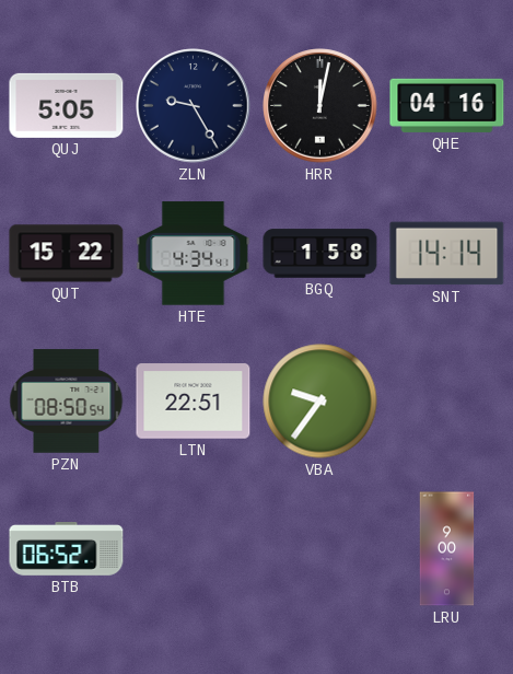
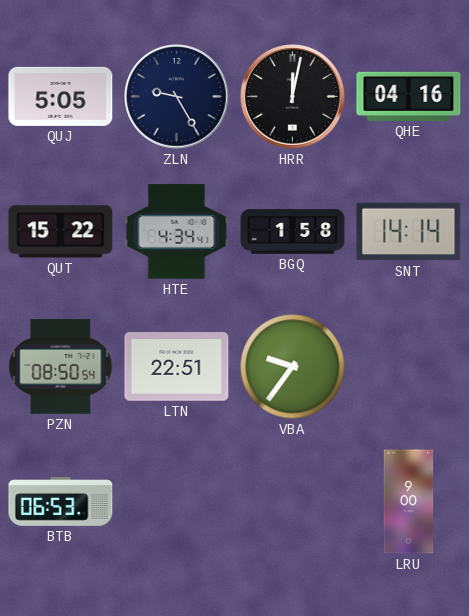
BTB: 06:52 -> 06:53 (61, 502)
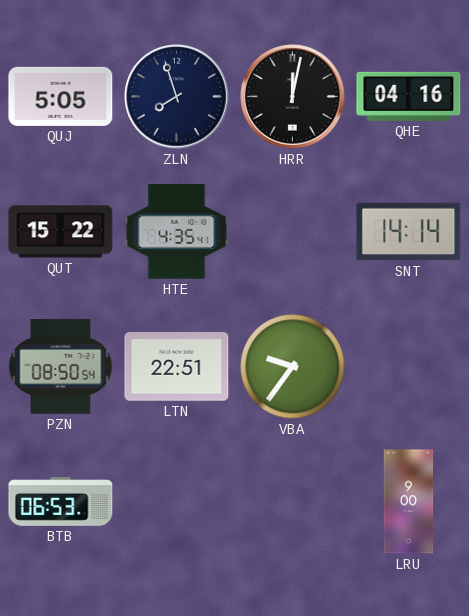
ZLN: 9:25 -> 7:57 (177, 97)
HTE: 4:34 -> 4:35 (177, 232)
BGQ: 1:58 -> none (293, 232)
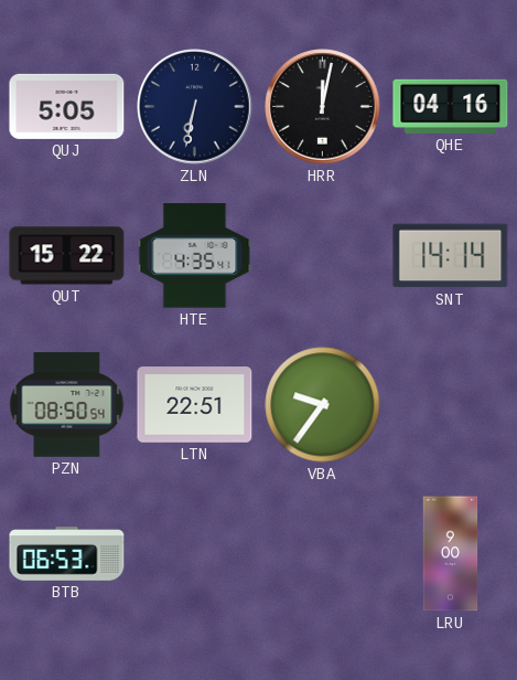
ZLN: 7:57 -> 6:32 (195, 107)
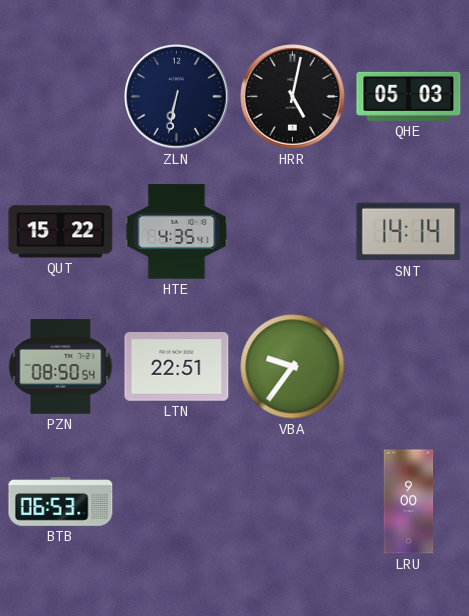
QUJ: 5:05 -> none (67, 106)
HRR: 12:02 -> 5:02 (293, 97)
QHE: 04:16 -> 05:03 (409, 96)
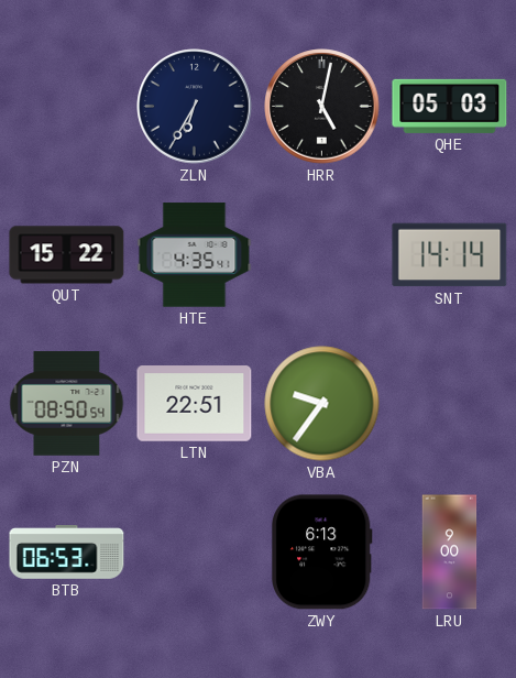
ZLN: 6:32 -> 6:35 (195, 107)
ZWY: none -> 6:13 (321, 553)
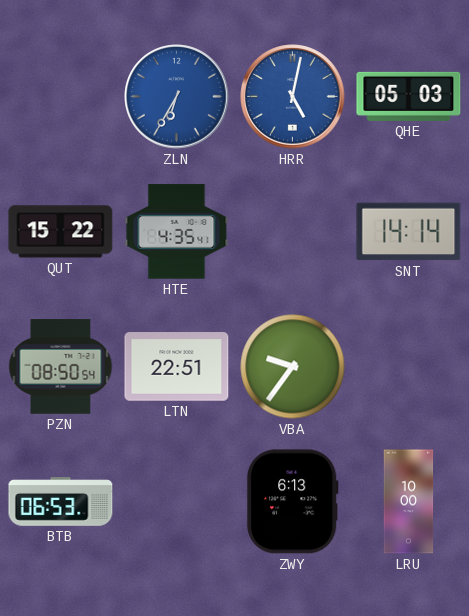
ZLN dial: navy -> blue (177, 97)
HRR dial: black -> blue (293, 97)
LRU: 9:00 -> 10:00 (409, 502)
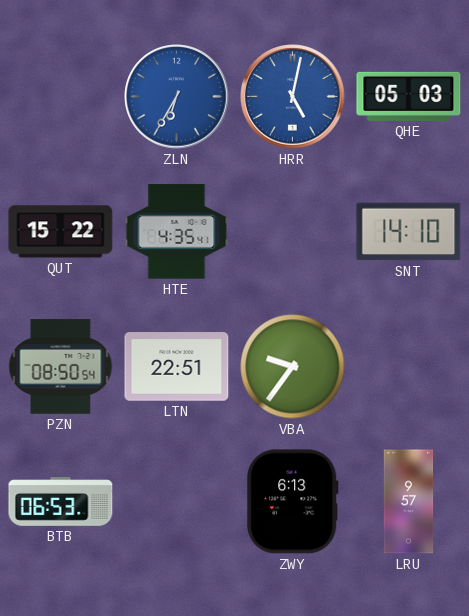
SNT: 14:14 -> 14:10 (409, 232)
LRU: 10:00 -> 9:57 (409, 502)
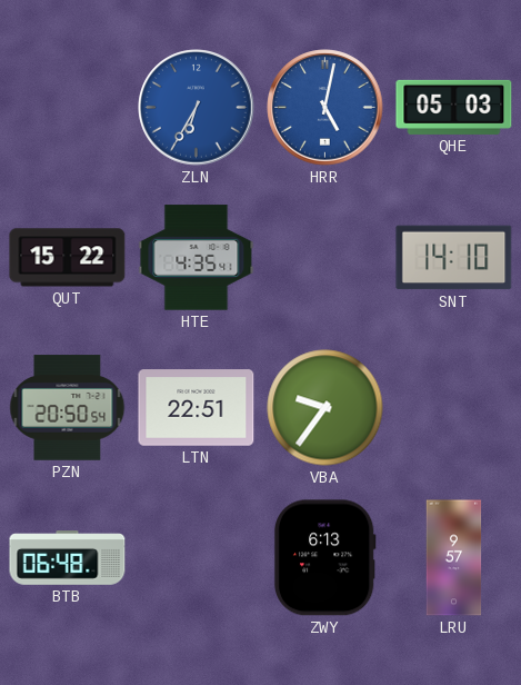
PZN: 08:50 -> 20:50 (68, 408)
BTB: 06:53 -> 06:48 (68, 558)
